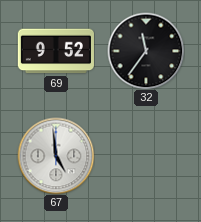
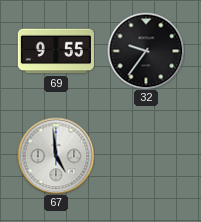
69: 9:52 -> 9:55 (56, 51)
32: 11:36 -> 9:36 (146, 51)
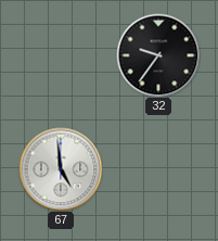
69: 9:55 -> none (56, 51)
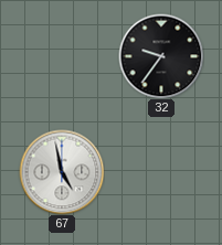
67: 4:59 -> 4:58 (62, 172)
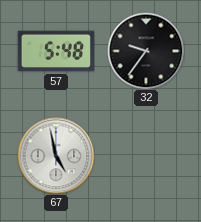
57: none -> 5:48 (56, 51)
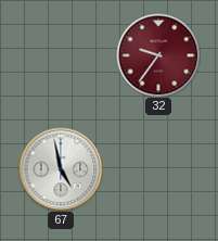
57: 5:48 -> none (56, 51)
32 dial: black -> burgundy (158, 55)
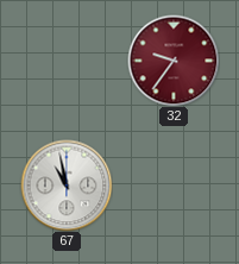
67: 4:58 -> 10:58 (67, 186)
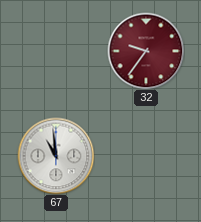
67: 10:58 -> 10:59 (56, 156)
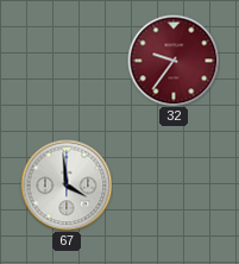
67: 10:59 -> 3:59 (67, 186)
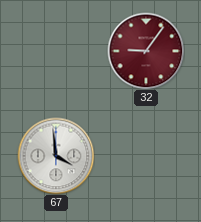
32: 9:36 -> 9:06 (146, 51)
